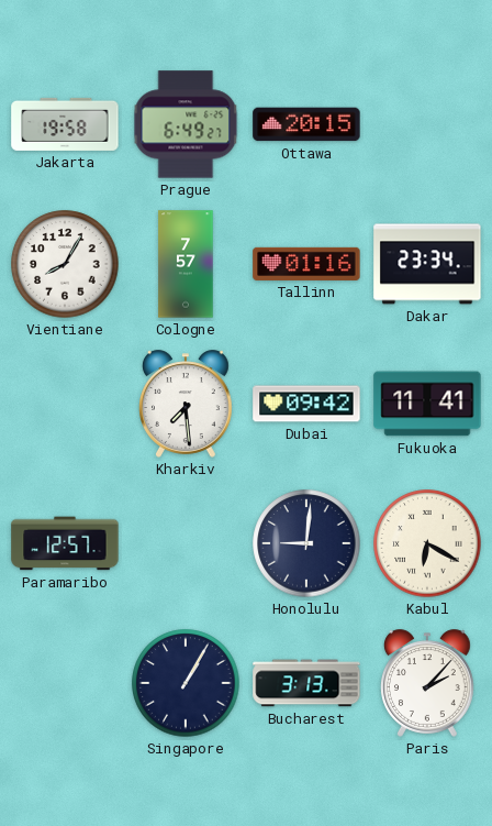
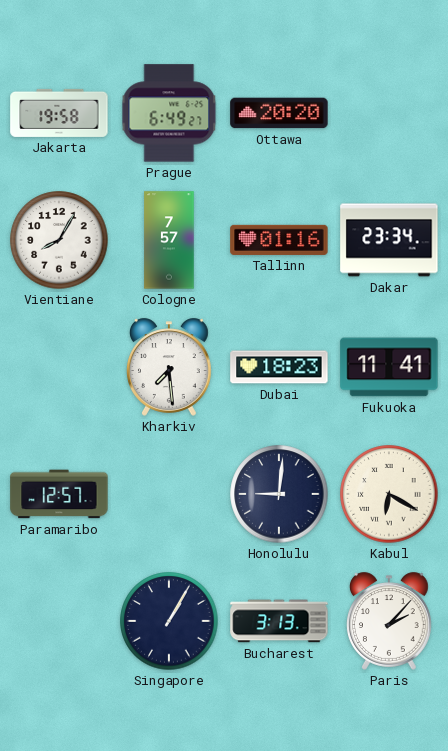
Ottawa: 20:15 -> 20:20 (279, 113)
Dubai: 09:42 -> 18:23 (279, 367)
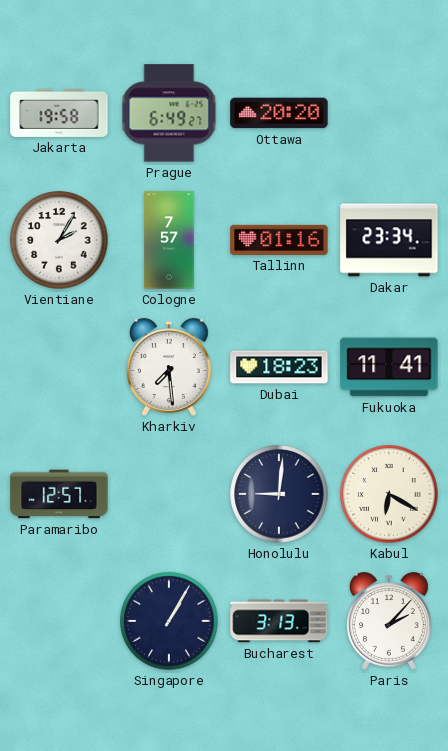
Vientiane: 8:05 -> 2:05 (59, 240)
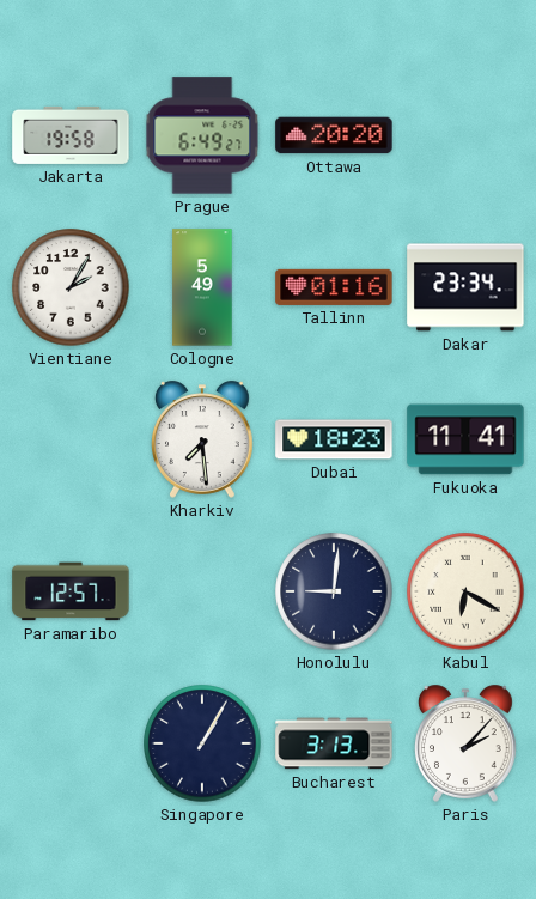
Cologne: 7:57 -> 5:49 (202, 287)
